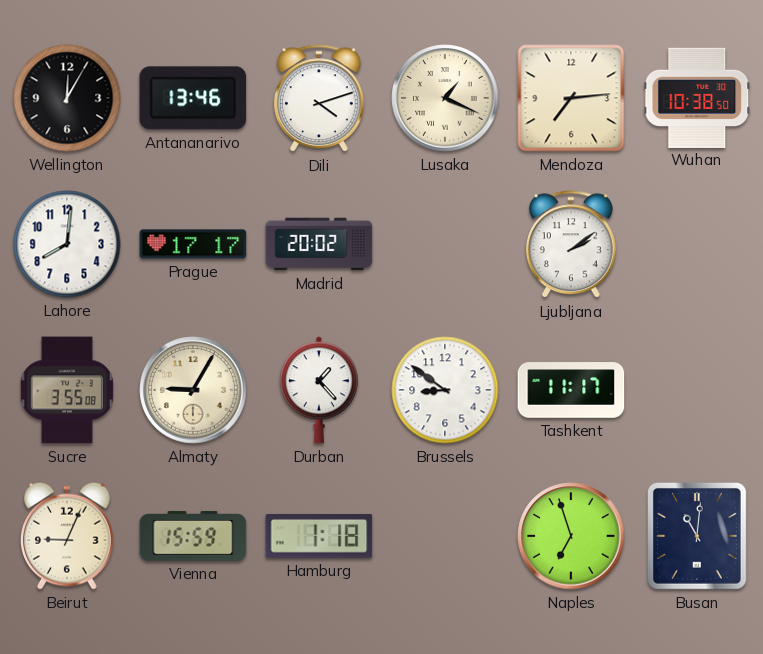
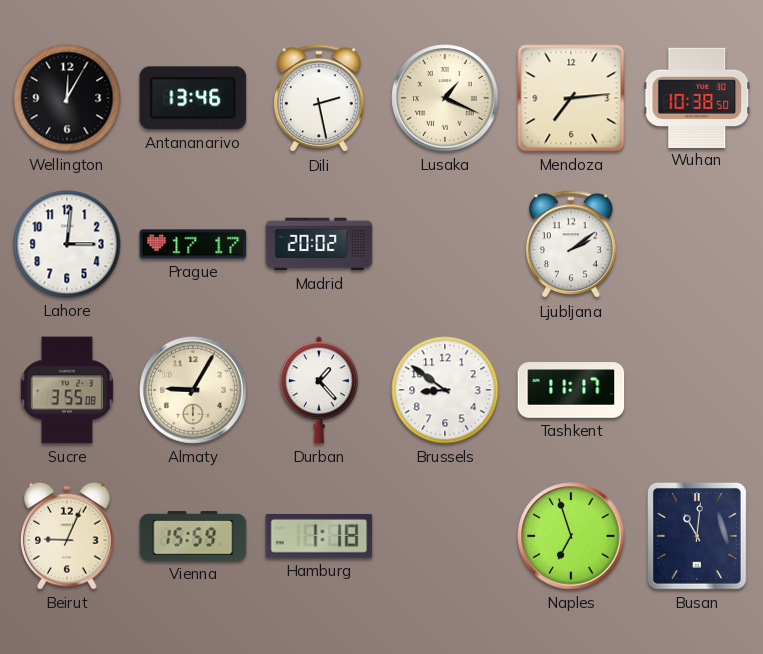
Dili: 4:12 -> 2:28 (319, 99)
Lahore: 8:01 -> 3:01 (67, 244)
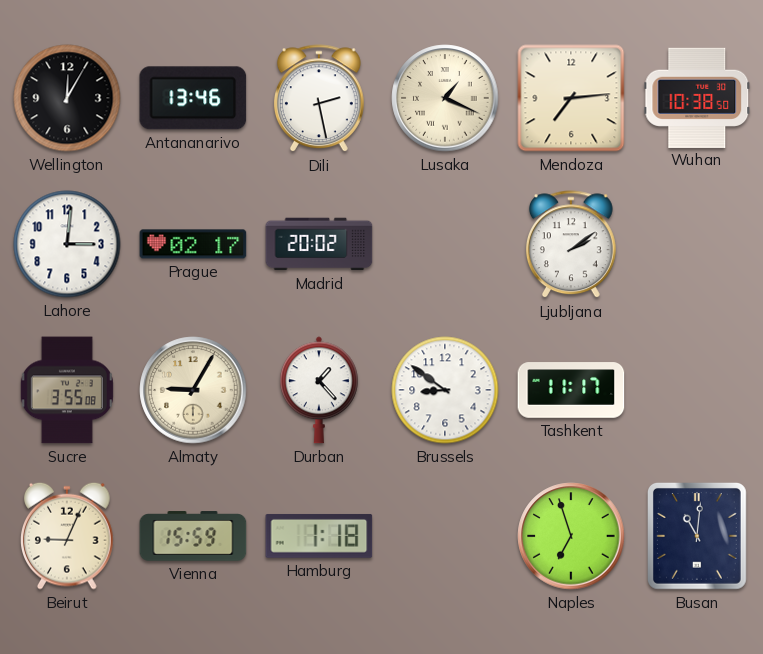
Prague: 17:17 -> 02:17 (193, 244)
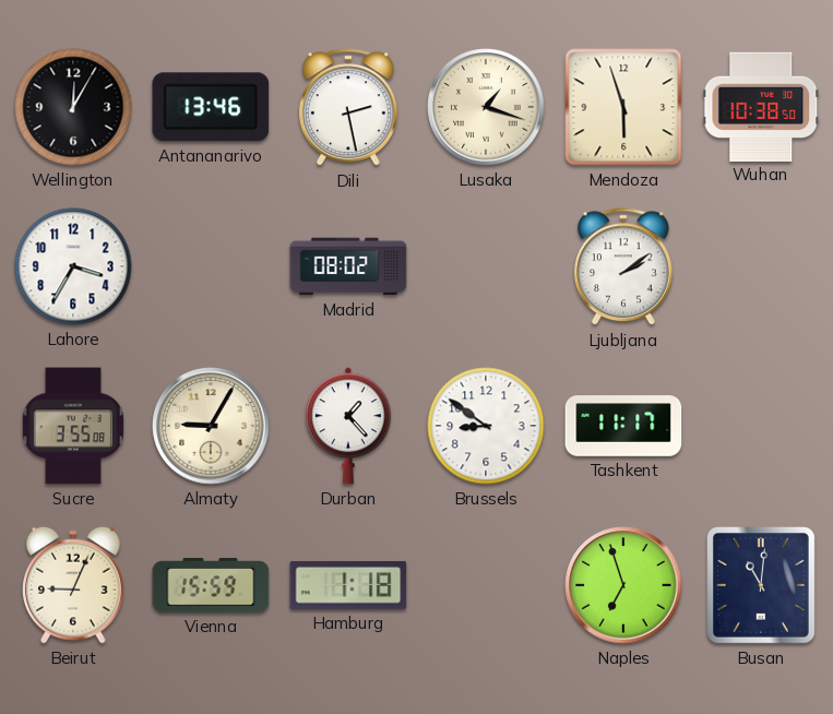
Lusaka: 1:19 -> 1:18 (486, 107)
Mendoza: 7:14 -> 5:57 (623, 107)
Lahore: 3:01 -> 3:35 (73, 266)
Prague: 02:17 -> none (193, 244)
Madrid: 20:02 -> 08:02 (348, 266)
